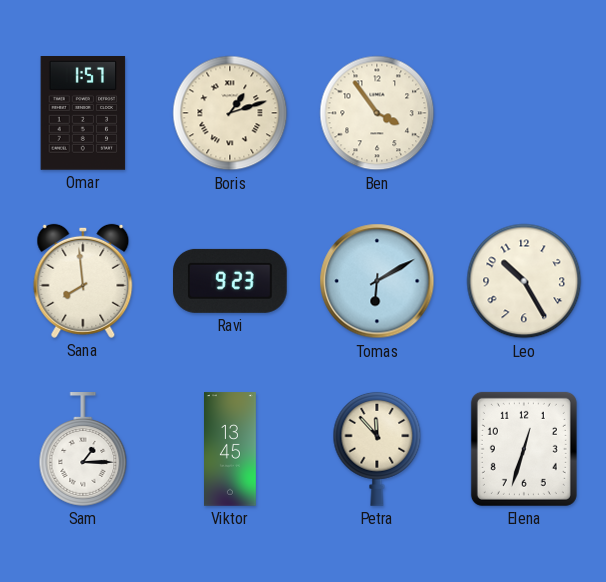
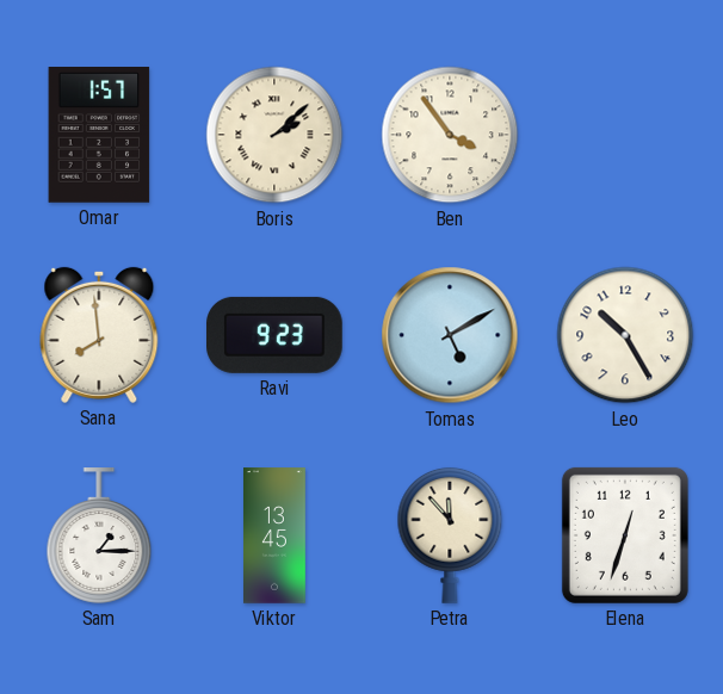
Boris: 1:12 -> 2:08 (274, 135)
Tomas: 6:10 -> 5:10 (450, 335)
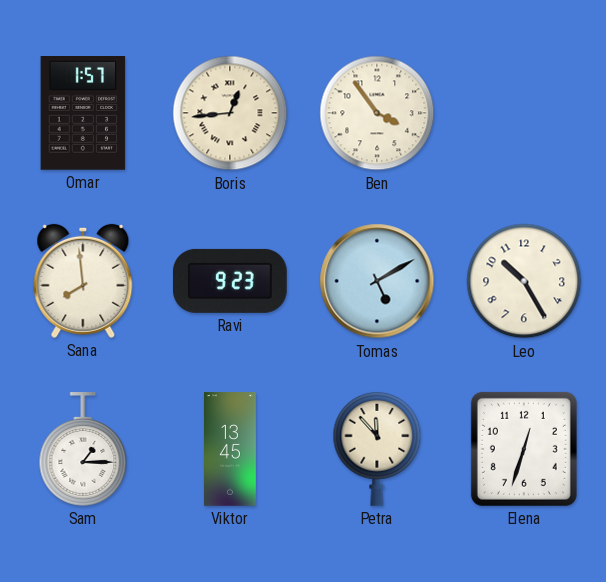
Boris: 2:08 -> 12:44 (230, 113)
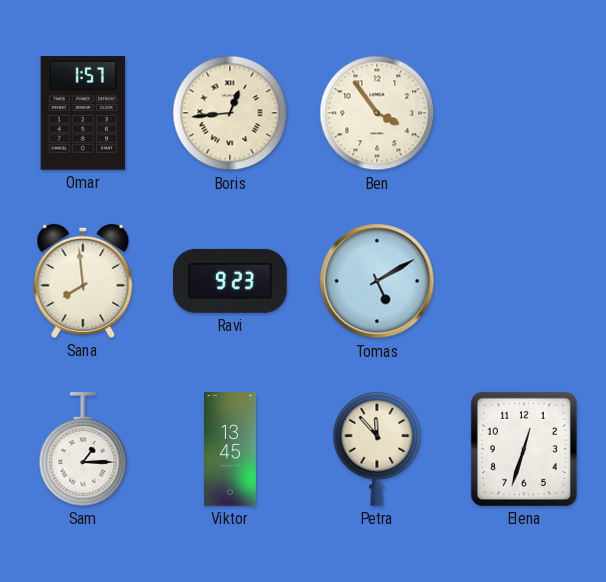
Leo: 10:25 -> none (524, 281)
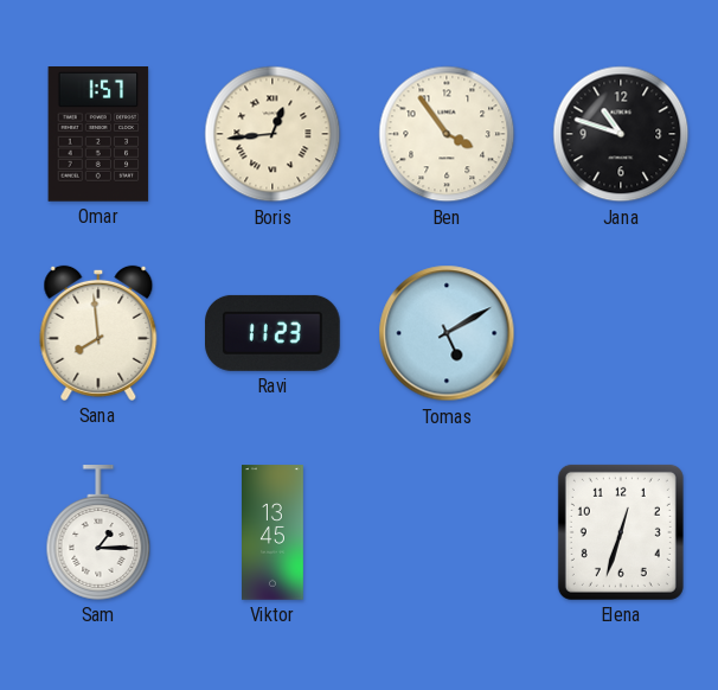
Jana: none -> 10:48 (621, 134)
Ravi: 9:23 -> 11:23 (274, 333)
Petra: 11:53 -> none (377, 449)
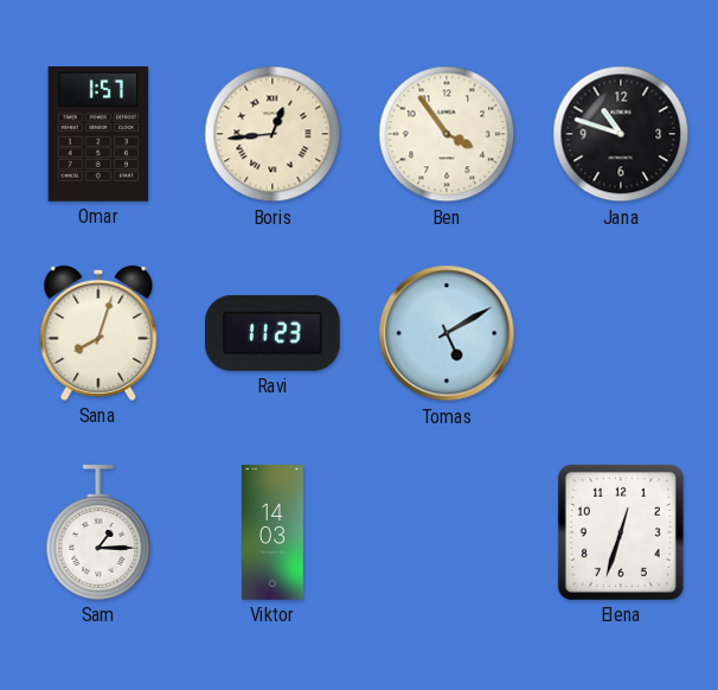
Sana: 7:59 -> 8:03 (98, 333)
Viktor: 13:45 -> 14:03 (274, 532)
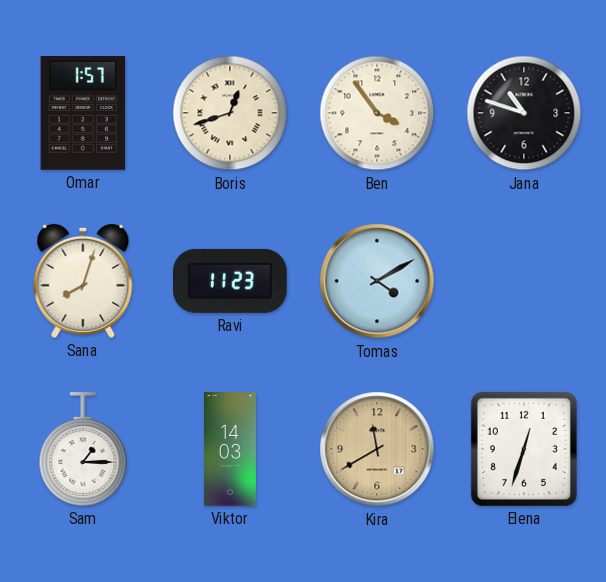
Boris: 12:44 -> 12:42 (230, 113)
Tomas: 5:10 -> 4:10 (377, 281)
Kira: none -> 11:40 (377, 449)
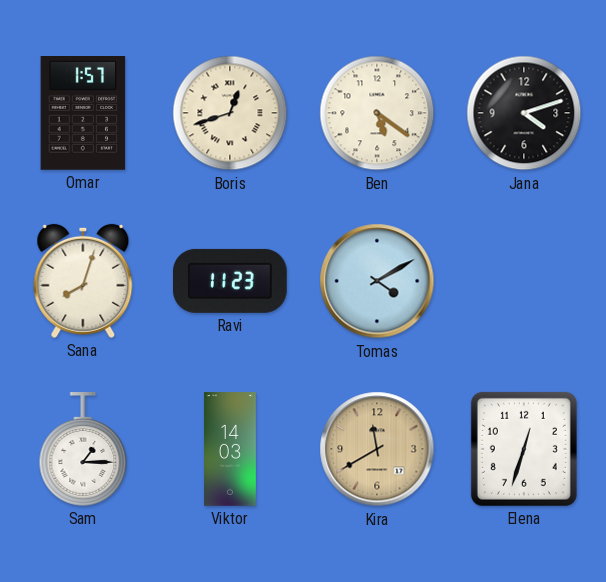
Ben: 3:54 -> 5:21 (377, 113)
Jana: 10:48 -> 4:12 (524, 113)
